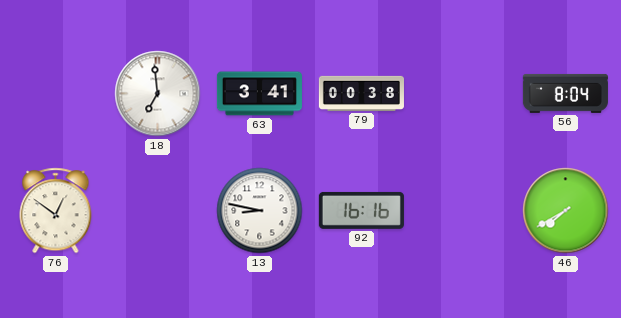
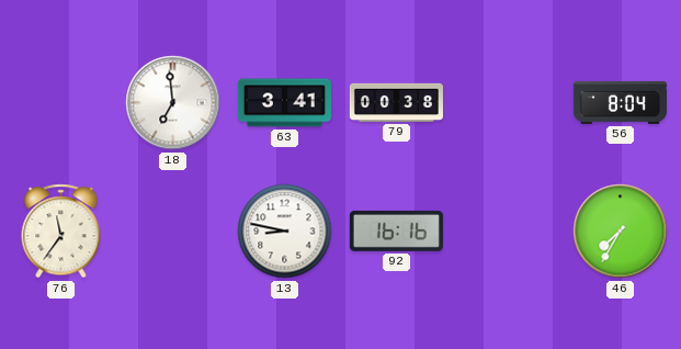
76: 12:51 -> 11:36 (61, 232)
46: 7:40 -> 7:35 (621, 232)
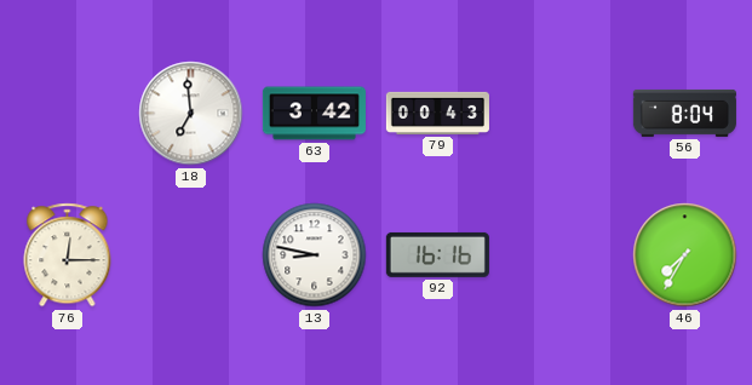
63: 3:41 -> 3:42 (314, 114)
79: 00:38 -> 00:43 (437, 113)
76: 11:36 -> 12:15 (68, 255)
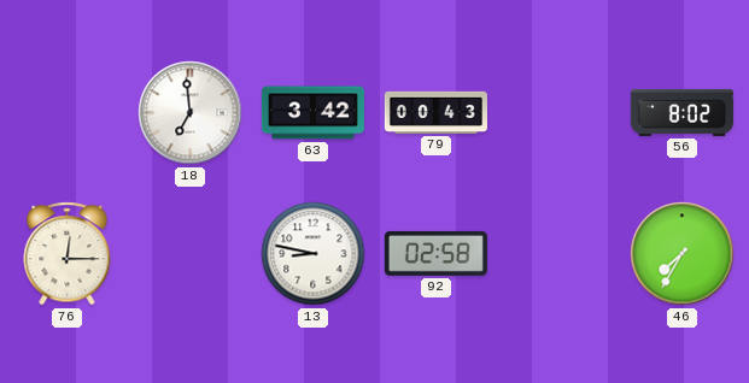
56: 8:04 -> 8:02 (681, 112)
92: 16:16 -> 02:58 (435, 253)
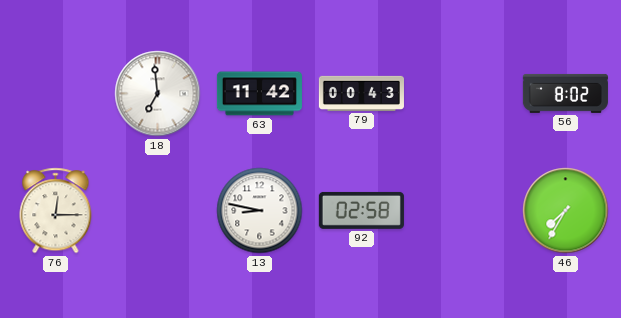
63: 3:42 -> 11:42 (259, 94)
